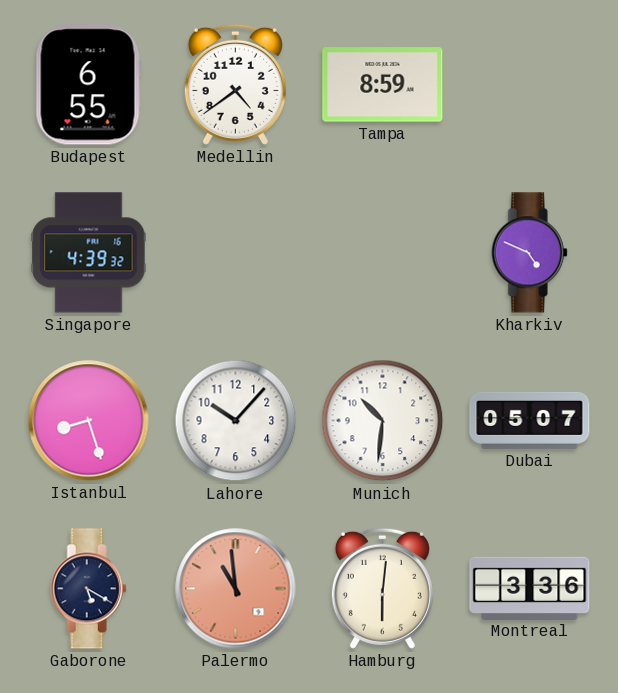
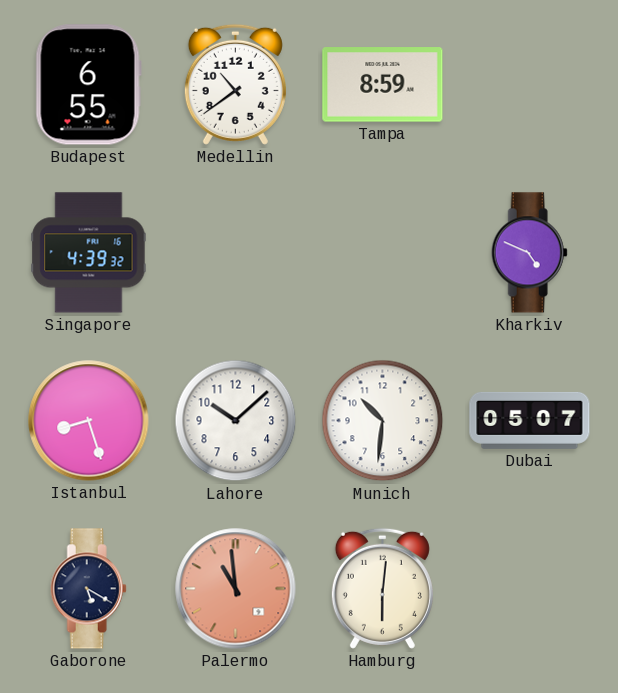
Medellin: 4:39 -> 10:39 (235, 84)
Lahore: 10:07 -> 10:08 (236, 421)
Montreal: 3:36 -> none (530, 588)
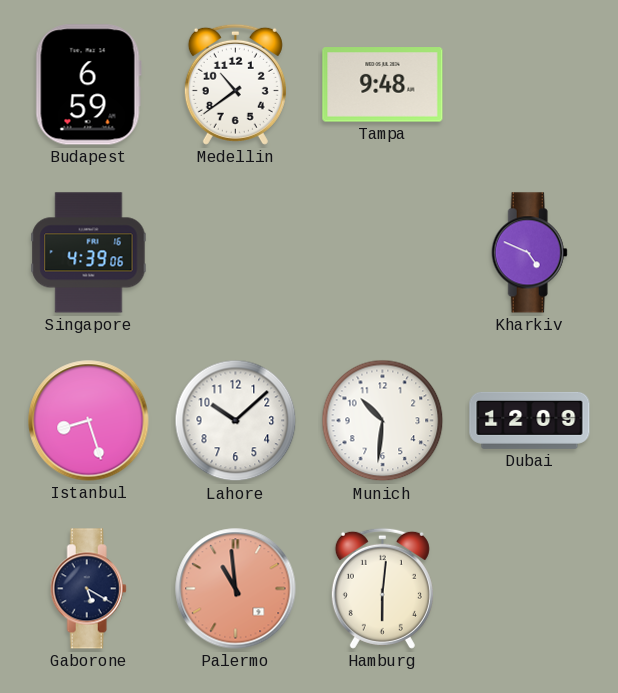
Budapest: 6:55 -> 6:59 (88, 85)
Tampa: 8:59 -> 9:48 (383, 85)
Singapore: 4:39:32 -> 4:39:06 (89, 253)
Dubai: 05:07 -> 12:09 (530, 420)
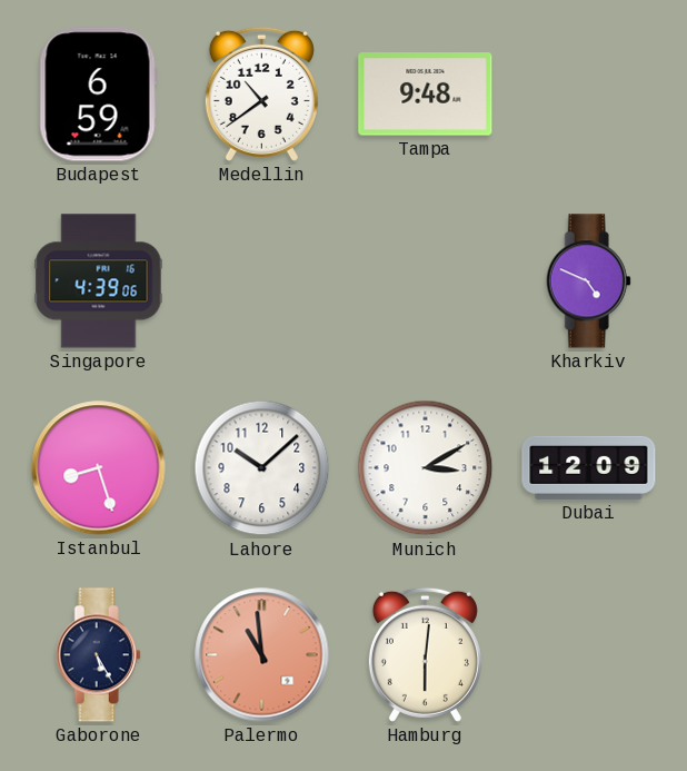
Munich: 10:31 -> 3:10 (426, 468)
Gaborone: 5:20 -> 5:25 (98, 655)
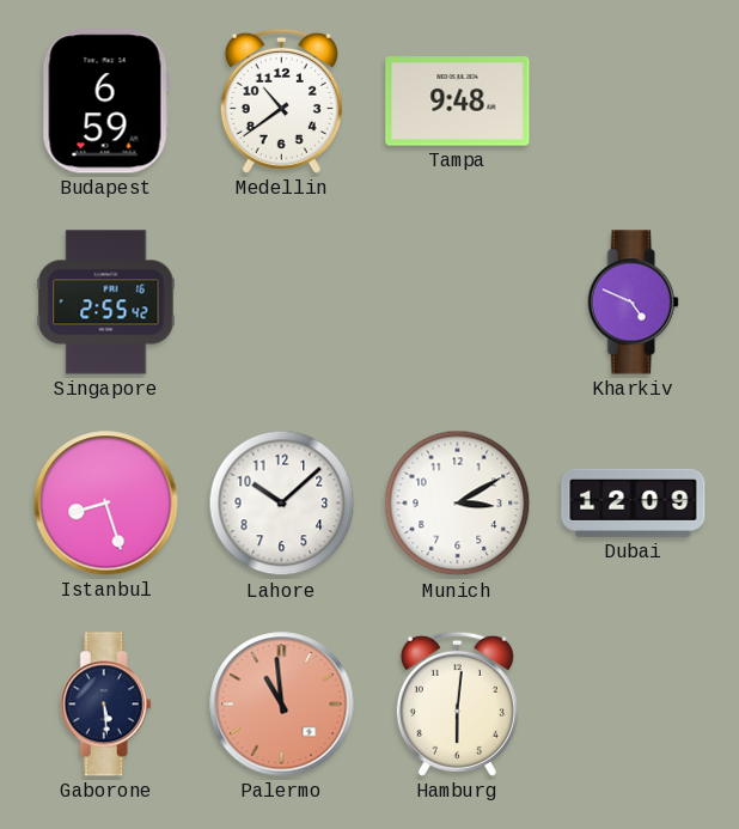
Singapore: 4:39 -> 2:55 (106, 303)
Gaborone: 5:25 -> 5:29 (105, 705)
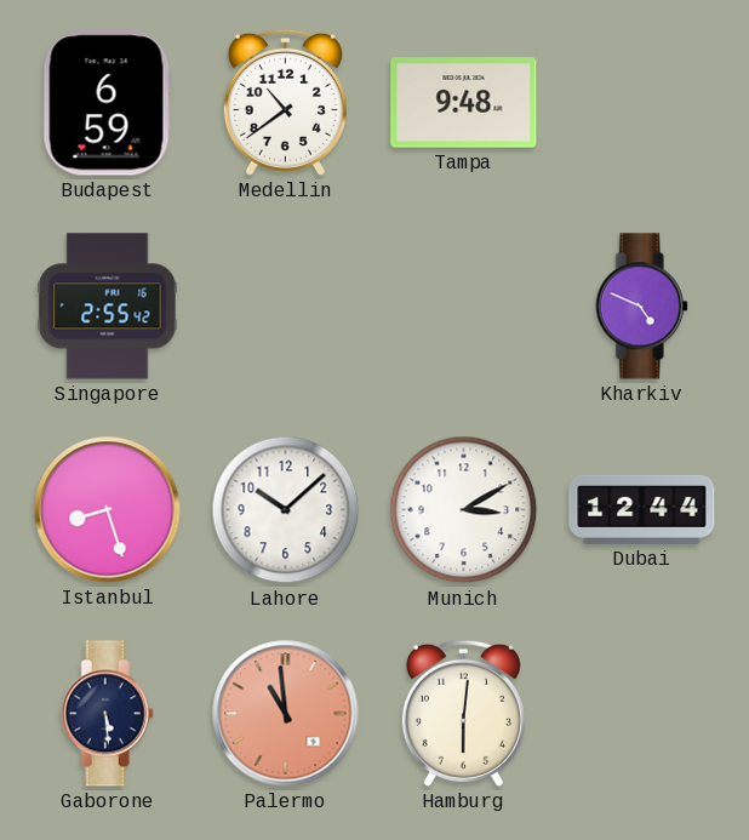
Dubai: 12:09 -> 12:44 (642, 509)
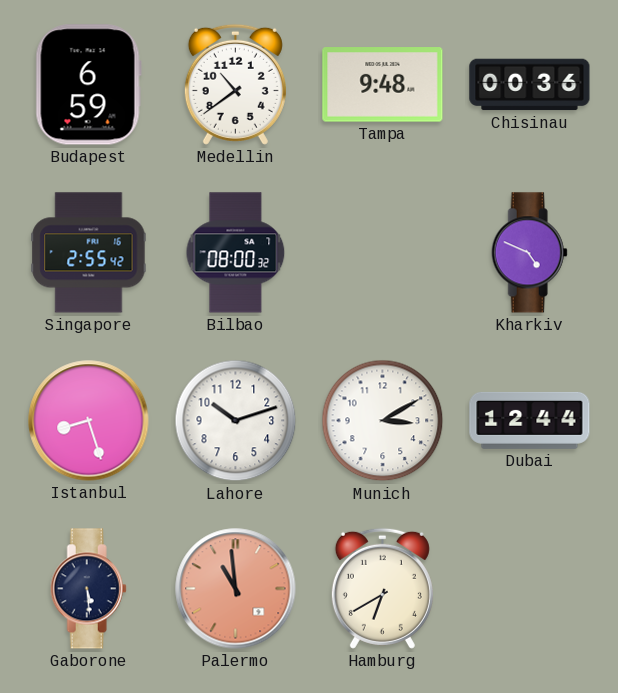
Chisinau: none -> 00:36 (530, 85)
Bilbao: none -> 08:00 (236, 253)
Lahore: 10:08 -> 10:12 (236, 421)
Hamburg: 6:01 -> 6:40 (382, 588)
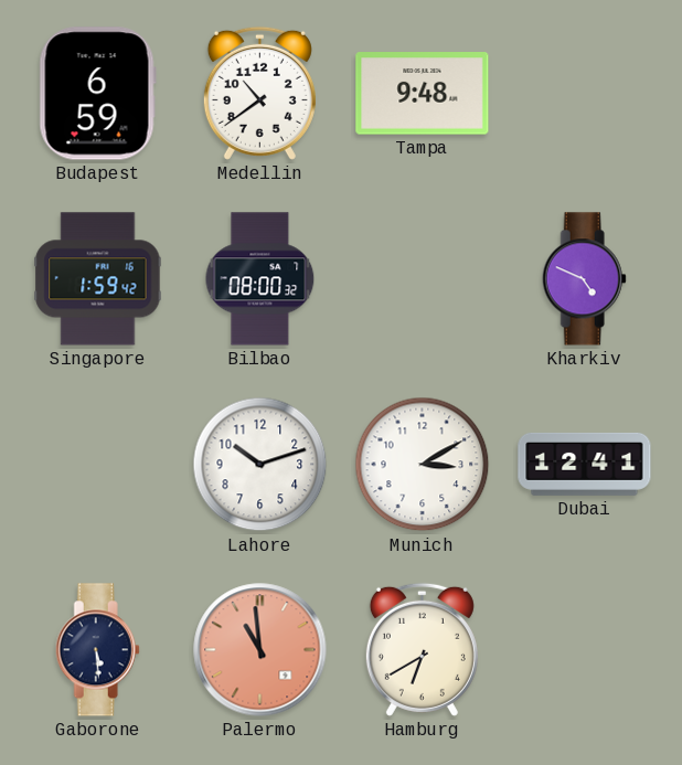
Chisinau: 00:36 -> none (530, 85)
Singapore: 2:55 -> 1:59 (98, 279)
Istanbul: 8:27 -> none (89, 421)
Dubai: 12:44 -> 12:41 (585, 464)
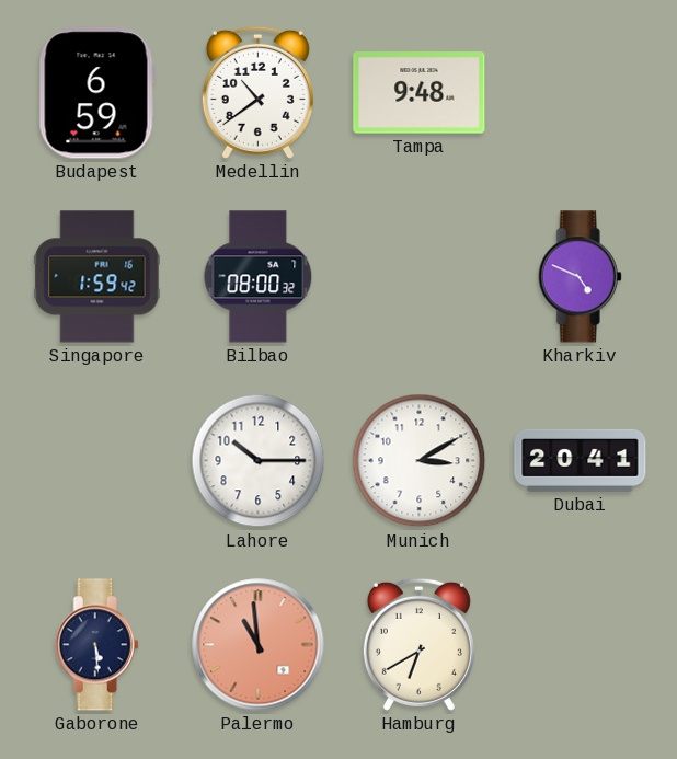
Lahore: 10:12 -> 10:15 (259, 461)
Dubai: 12:41 -> 20:41 (581, 460)
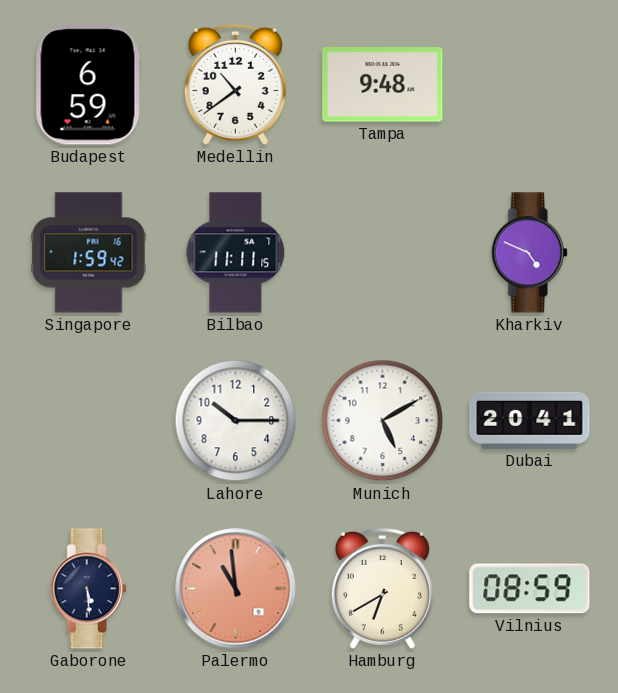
Bilbao: 08:00 -> 11:11 (236, 253)
Munich: 3:10 -> 5:10 (383, 421)
Vilnius: none -> 08:59 (530, 589)
